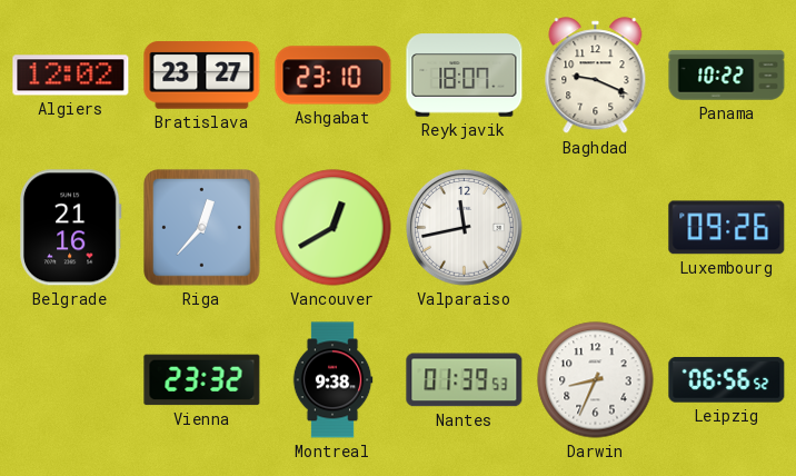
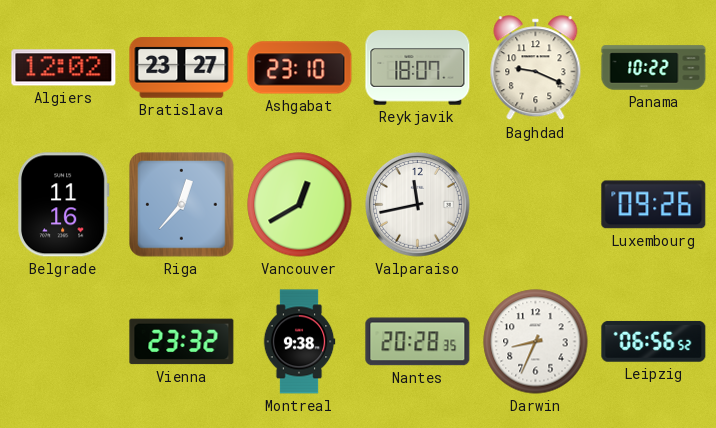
Belgrade: 21:16 -> 11:16 (63, 205)
Nantes: 01:39 -> 20:28 (418, 342)
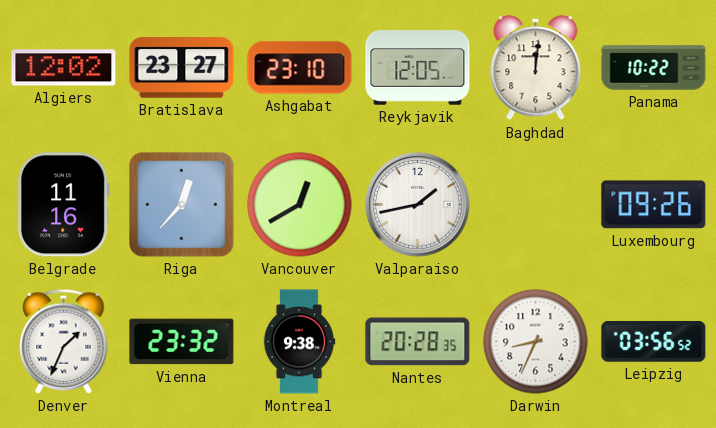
Reykjavik: 18:07 -> 12:05 (418, 68)
Baghdad: 9:19 -> 12:01 (536, 68)
Valparaiso: 11:43 -> 1:43 (417, 204)
Denver: none -> 1:34 (64, 341)
Leipzig: 06:56 -> 03:56 (654, 341)
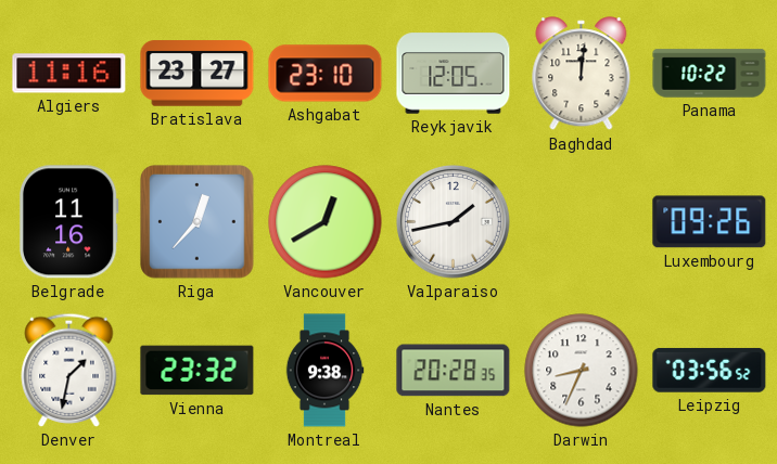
Algiers: 12:02 -> 11:16 (69, 74)
Denver: 1:34 -> 1:32 (69, 370)
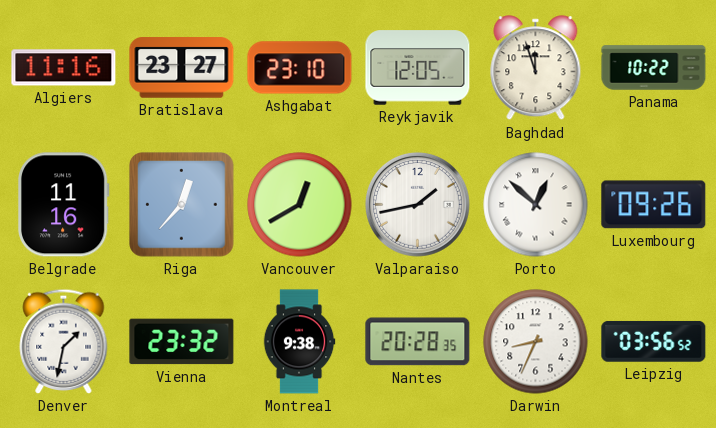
Baghdad: 12:01 -> 11:57 (536, 68)
Porto: none -> 12:52 (536, 205)
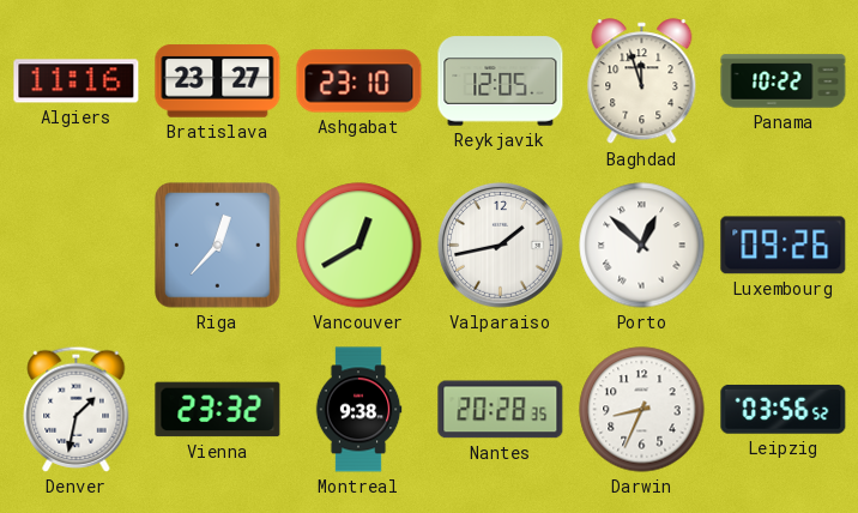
Belgrade: 11:16 -> none (63, 205)
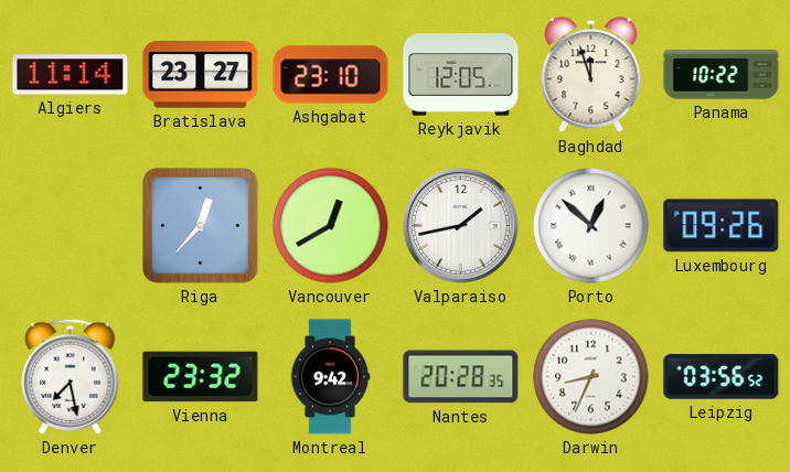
Algiers: 11:16 -> 11:14 (71, 75)
Denver: 1:32 -> 7:28 (71, 376)
Montreal: 9:38 -> 9:42 (330, 377)
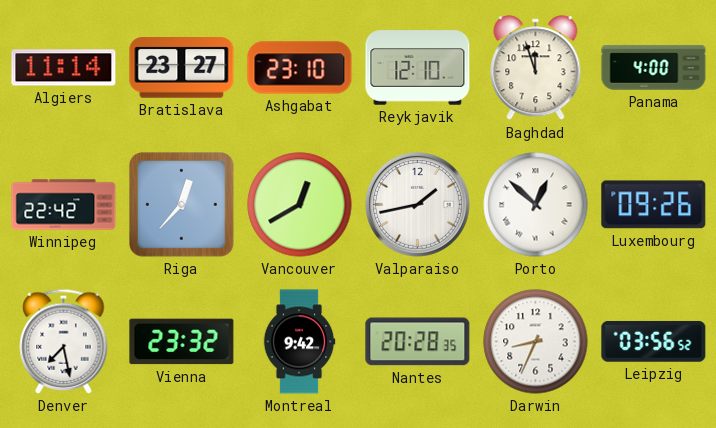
Reykjavik: 12:05 -> 12:10 (418, 68)
Panama: 10:22 -> 4:00 (654, 68)
Winnipeg: none -> 22:42 (64, 205)
